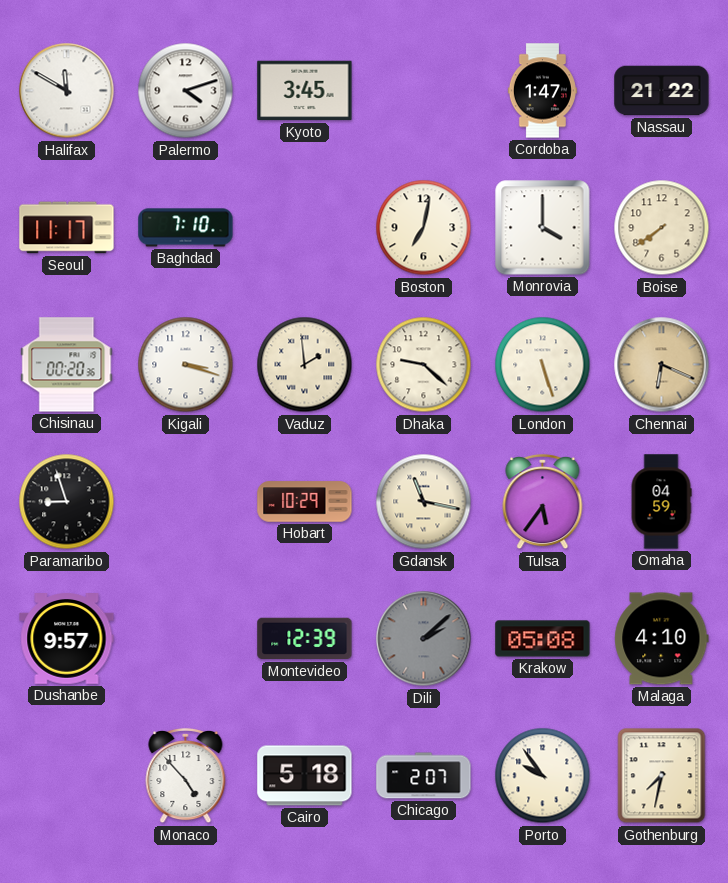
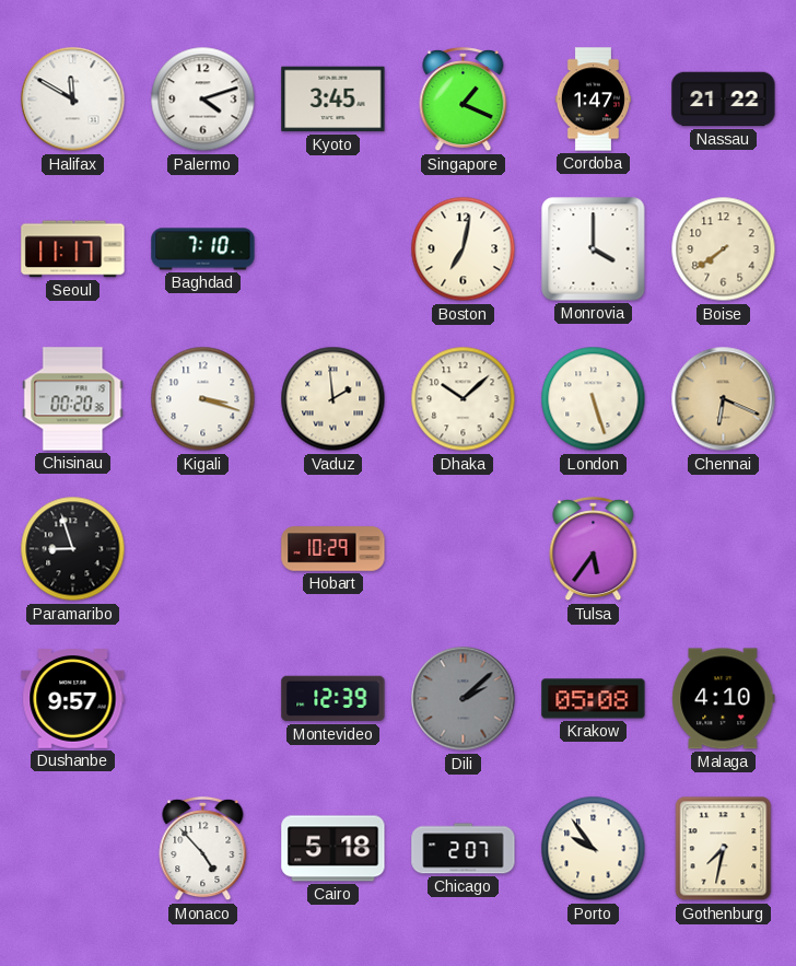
Singapore: none -> 1:19 (464, 100)
Dhaka: 9:22 -> 10:08 (464, 399)
Gdansk: 11:17 -> none (424, 502)
Omaha: 04:59 -> none (661, 502)
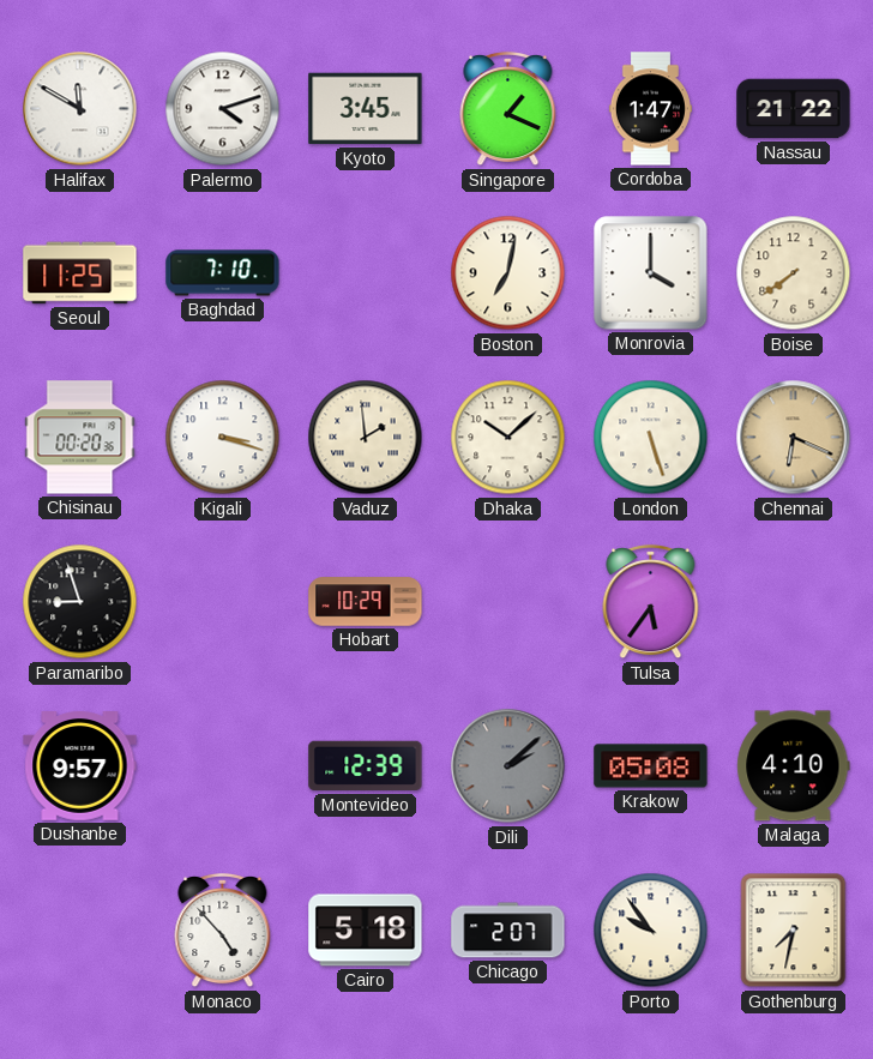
Seoul: 11:17 -> 11:25 (80, 273)
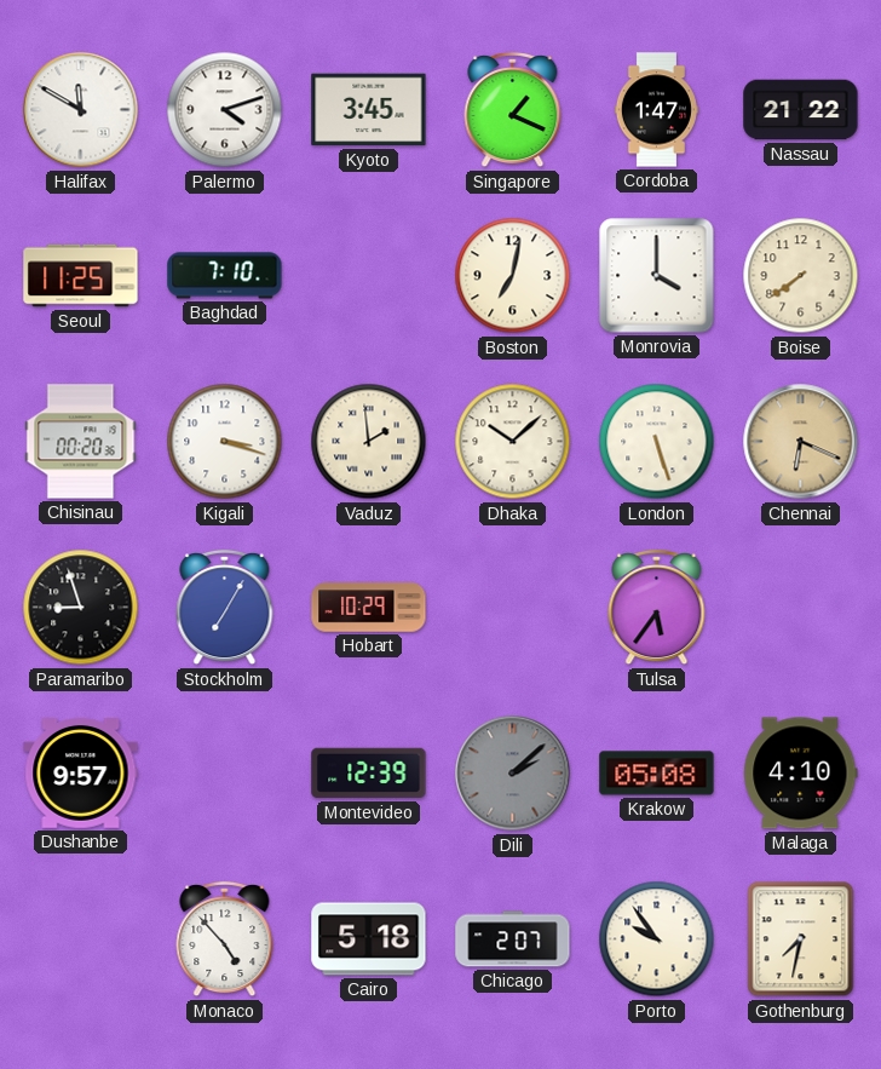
Stockholm: none -> 7:05 (225, 608)
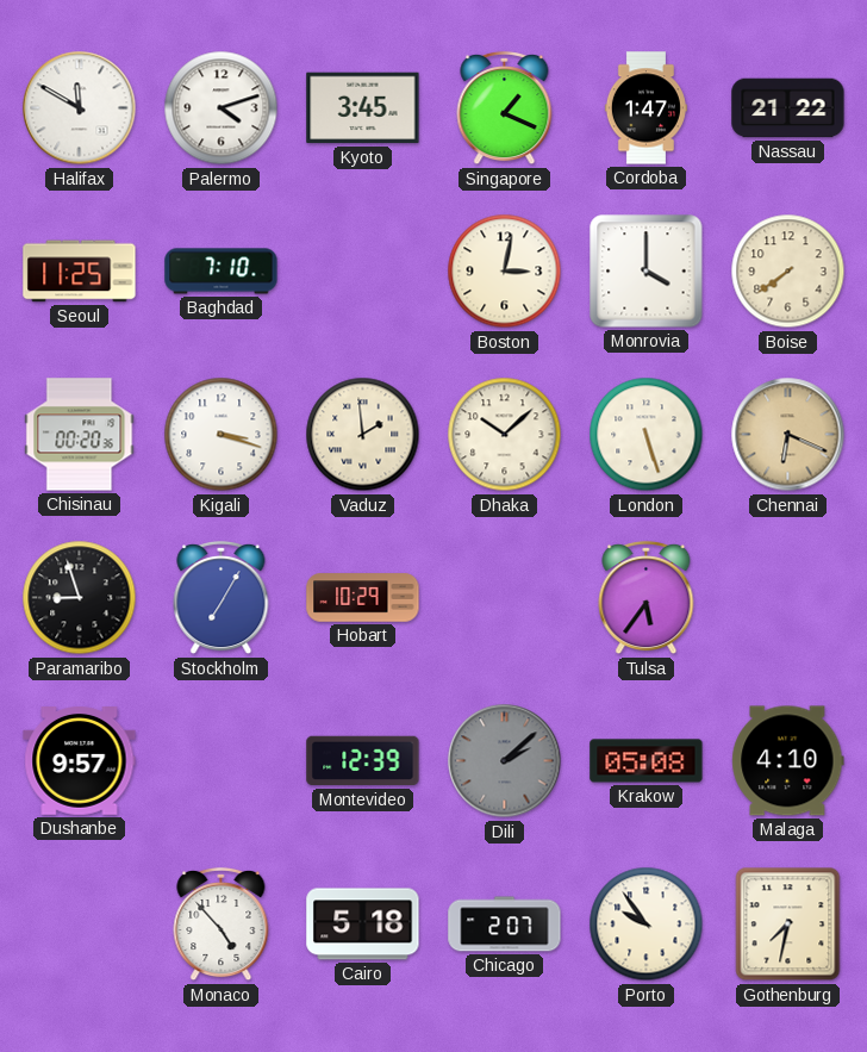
Boston: 7:02 -> 3:02 (505, 272)
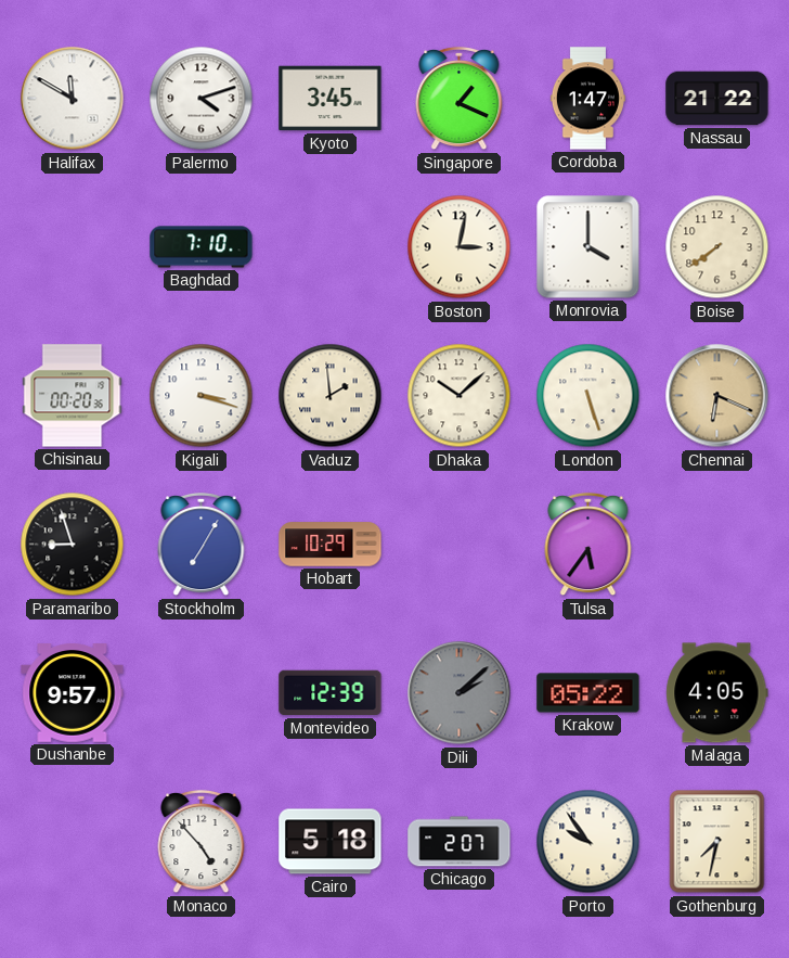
Seoul: 11:25 -> none (80, 272)
Krakow: 05:08 -> 05:22 (588, 693)
Malaga: 4:10 -> 4:05 (717, 693)
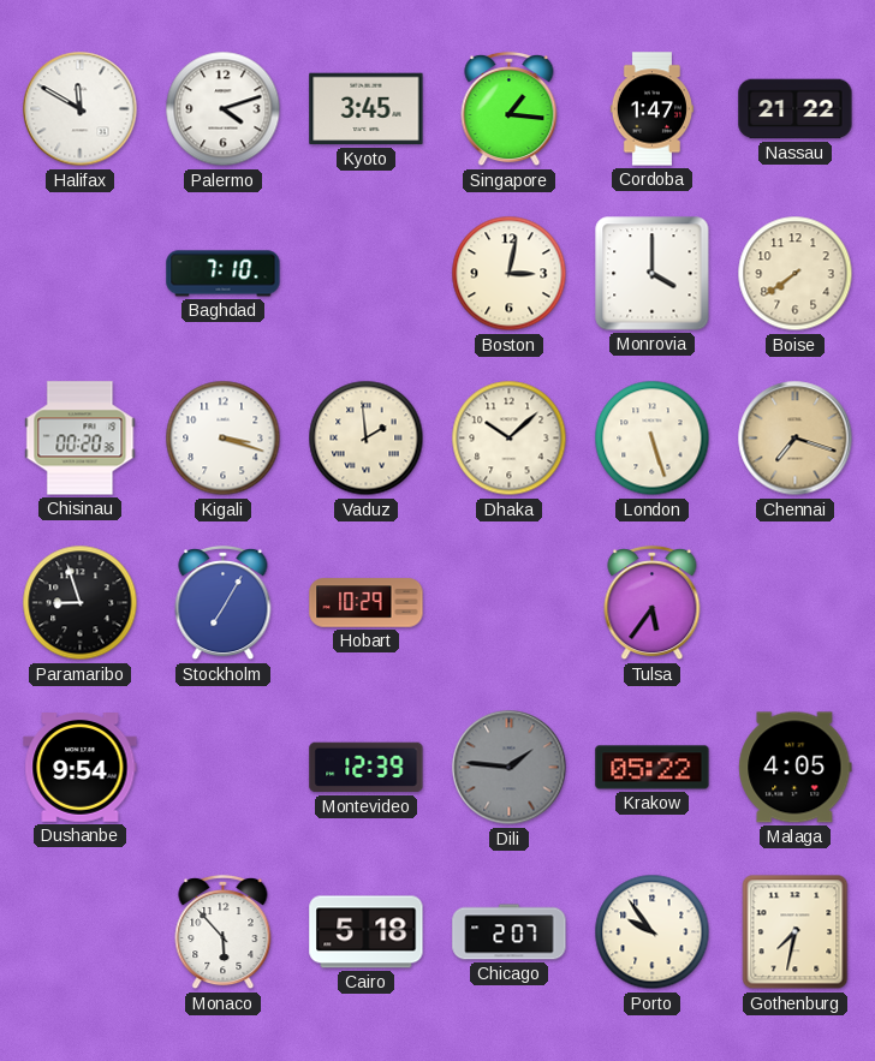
Singapore: 1:19 -> 1:16 (510, 109)
Chennai: 6:19 -> 7:18 (796, 439)
Dushanbe: 9:57 -> 9:54 (81, 768)
Dili: 2:08 -> 1:46 (510, 768)
Monaco: 4:53 -> 5:53 (224, 932)
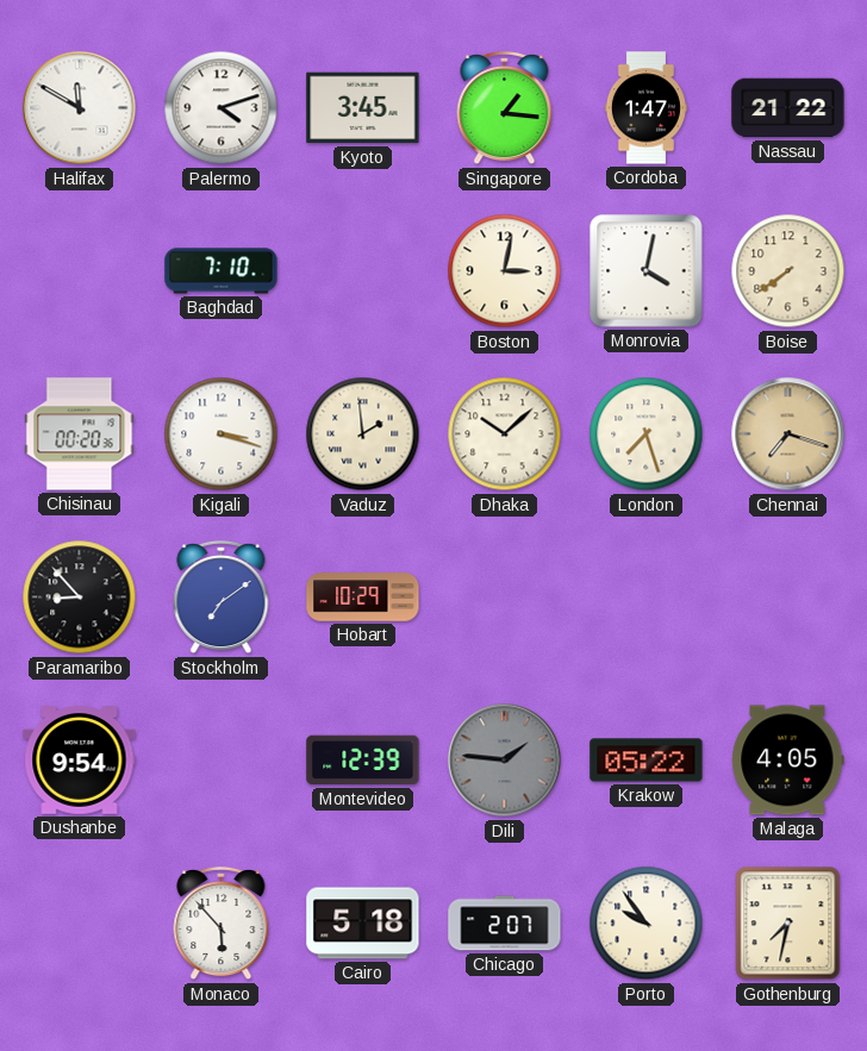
Monrovia: 4:00 -> 4:02 (647, 271)
London: 5:27 -> 7:27 (647, 434)
Paramaribo: 8:57 -> 8:53 (80, 598)
Stockholm: 7:05 -> 7:09 (222, 598)
Tulsa: 5:36 -> none (653, 603)
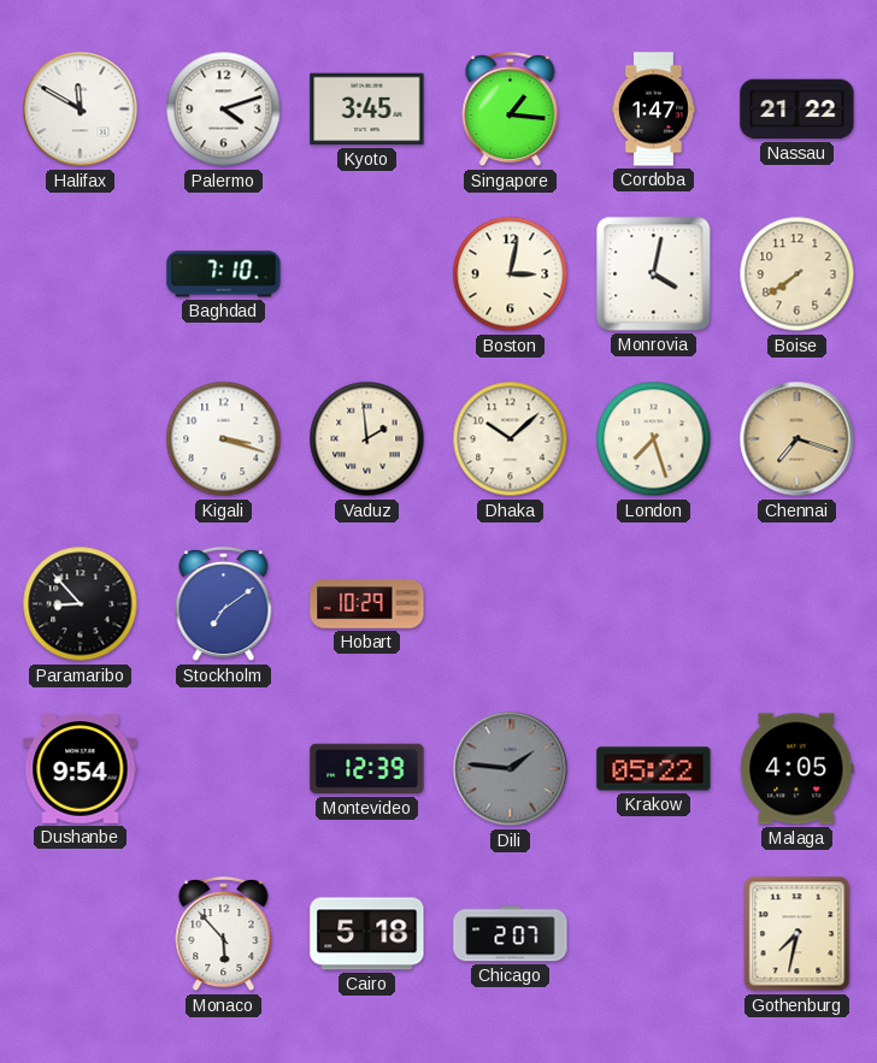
Chisinau: 00:20 -> none (80, 434)
Porto: 9:54 -> none (647, 924)
